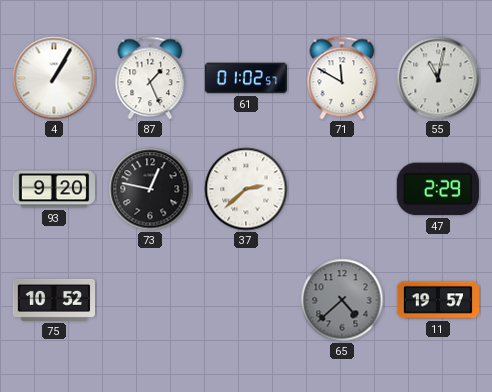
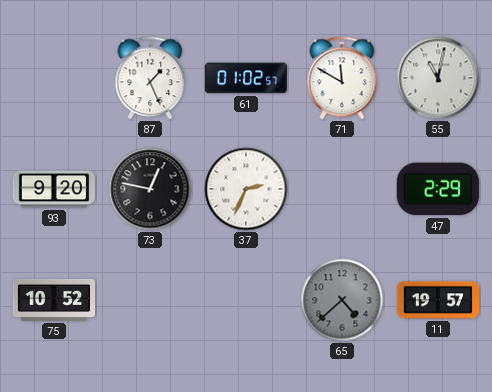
4: 1:05 -> none (54, 78)
37: 2:38 -> 2:34 (246, 189)
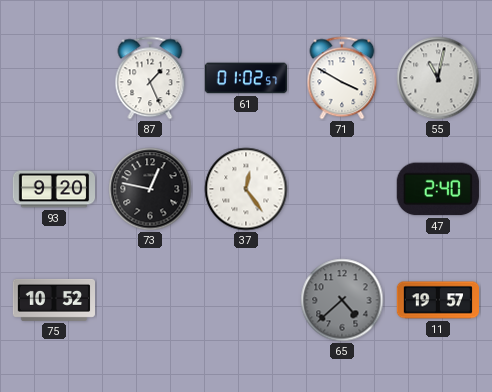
71: 11:50 -> 3:50 (342, 78)
37: 2:34 -> 12:24 (246, 189)
47: 2:29 -> 2:40 (438, 189)
